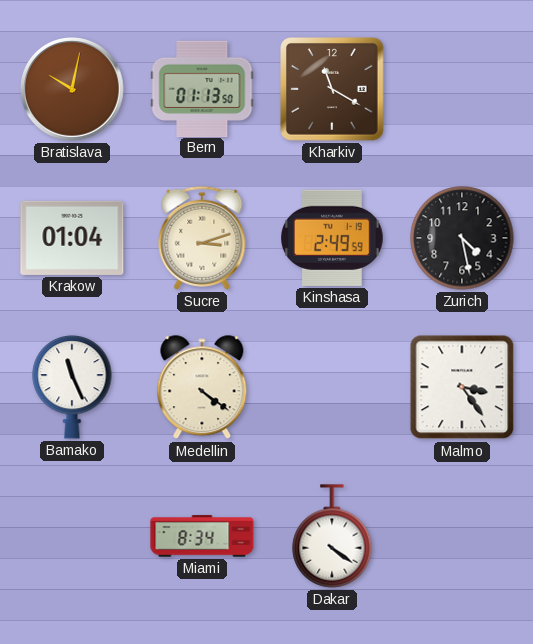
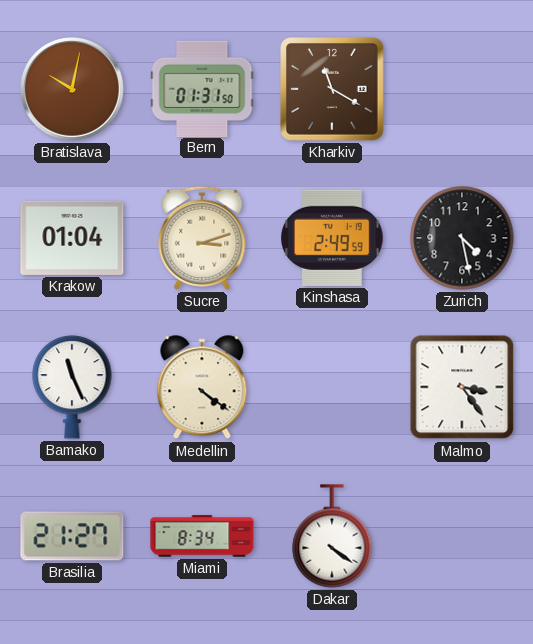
Bern: 01:13 -> 01:31 (202, 88)
Brasilia: none -> 21:27 (72, 536)
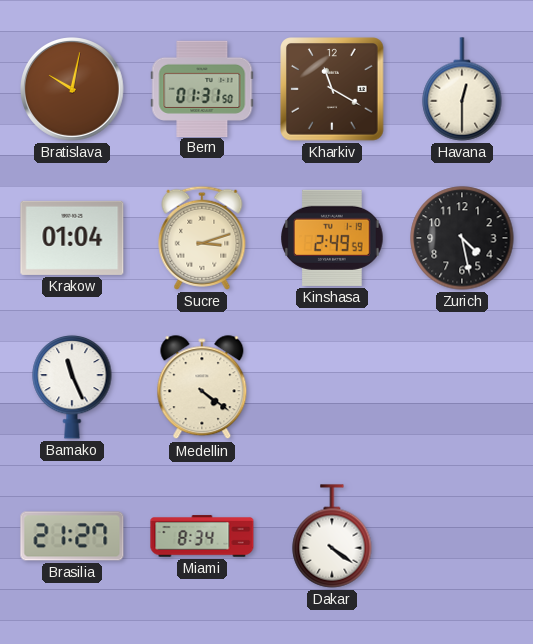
Havana: none -> 12:30 (462, 89)
Malmo: 3:24 -> none (462, 387)
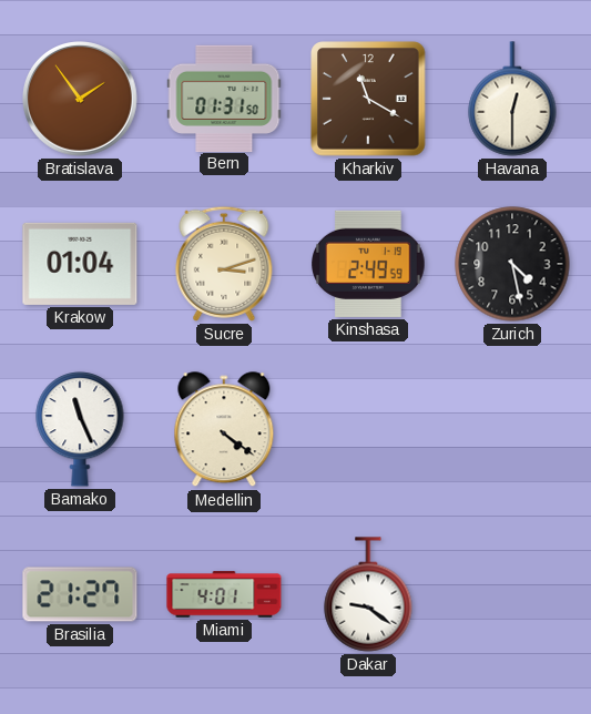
Bratislava: 10:02 -> 1:54 (81, 100)
Miami: 8:34 -> 4:01 (224, 594)
Dakar: 4:21 -> 9:21 (368, 594)
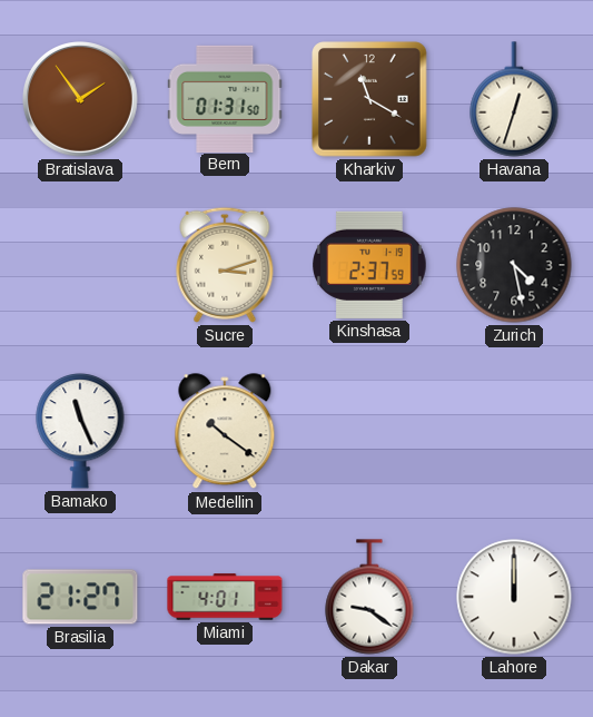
Havana: 12:30 -> 12:33 (514, 99)
Krakow: 01:04 -> none (80, 264)
Kinshasa: 2:49 -> 2:37 (369, 265)
Medellin: 4:21 -> 10:21 (225, 432)
Lahore: none -> 12:00 (514, 597)
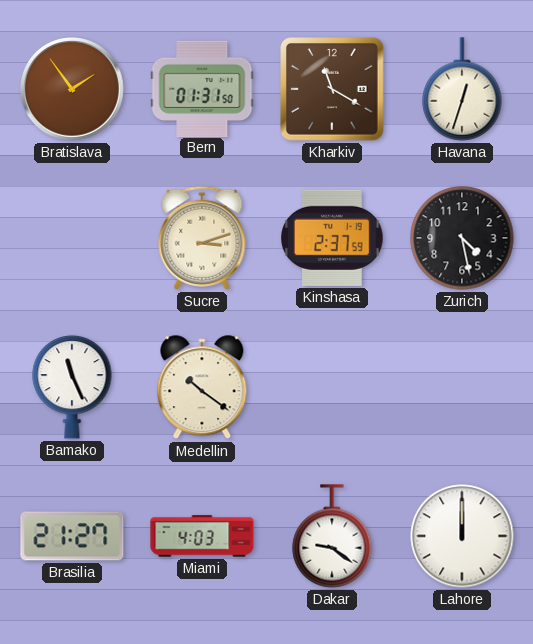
Miami: 4:01 -> 4:03 (202, 536)
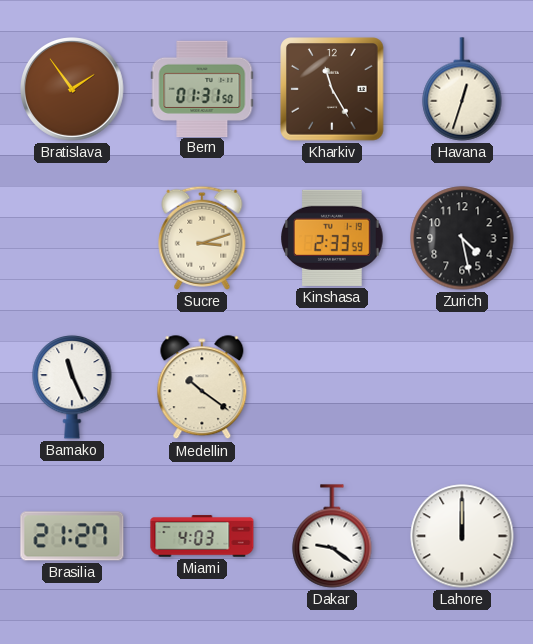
Kharkiv: 11:20 -> 11:25 (332, 89)
Kinshasa: 2:37 -> 2:33 (332, 238)
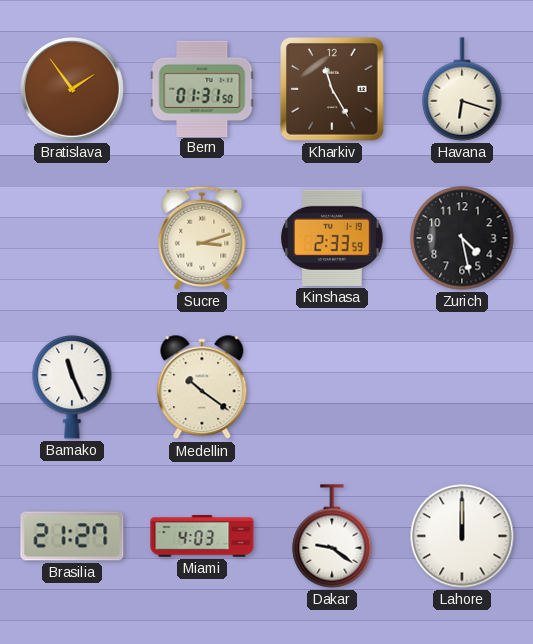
Havana: 12:33 -> 6:18 (462, 89)
